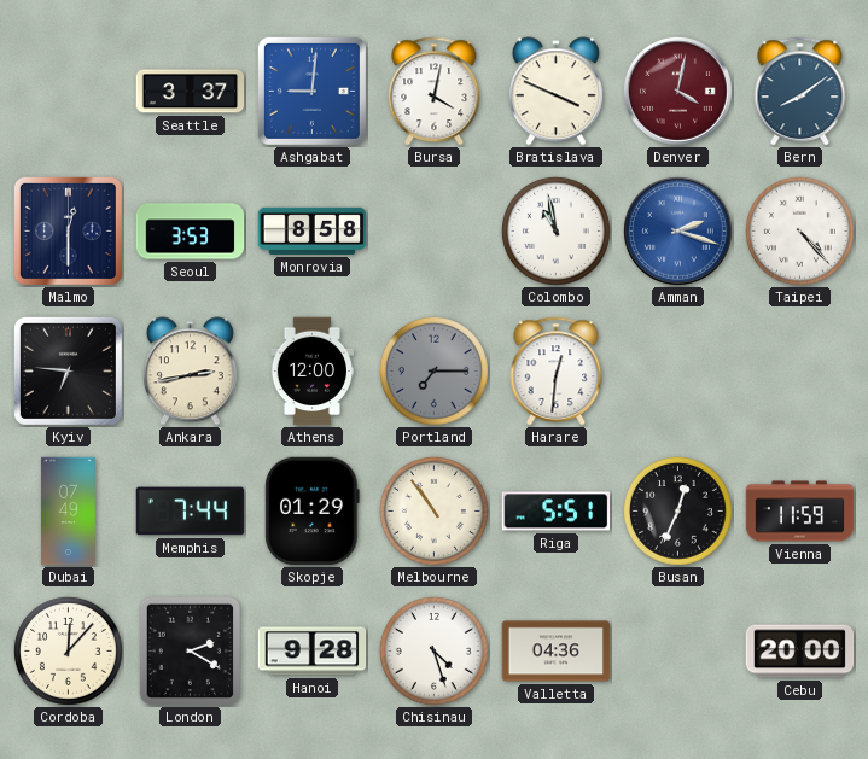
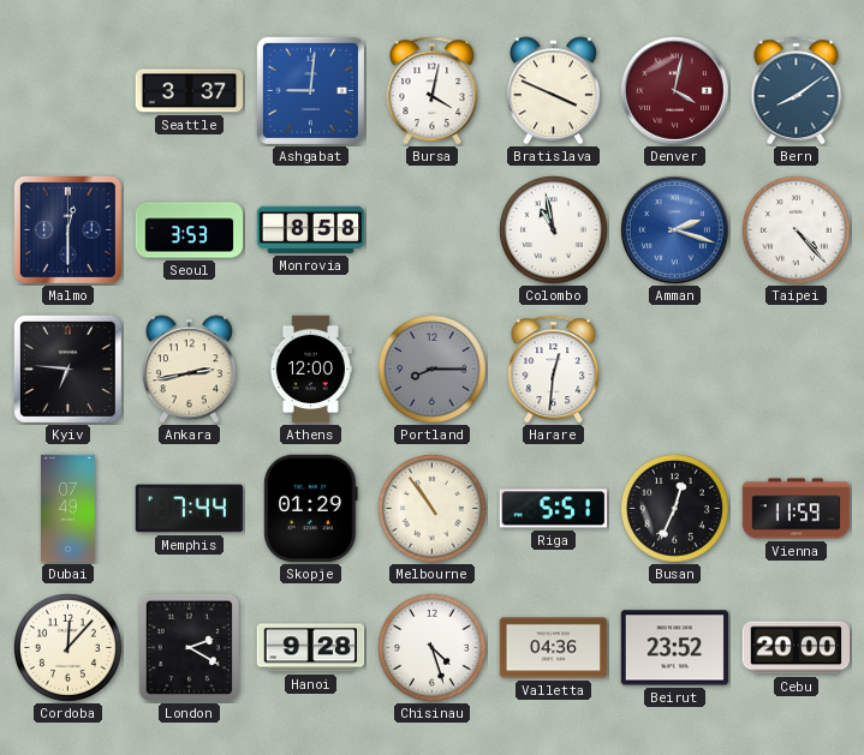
Portland: 7:15 -> 8:15 (431, 368)
Beirut: none -> 23:52 (675, 648)
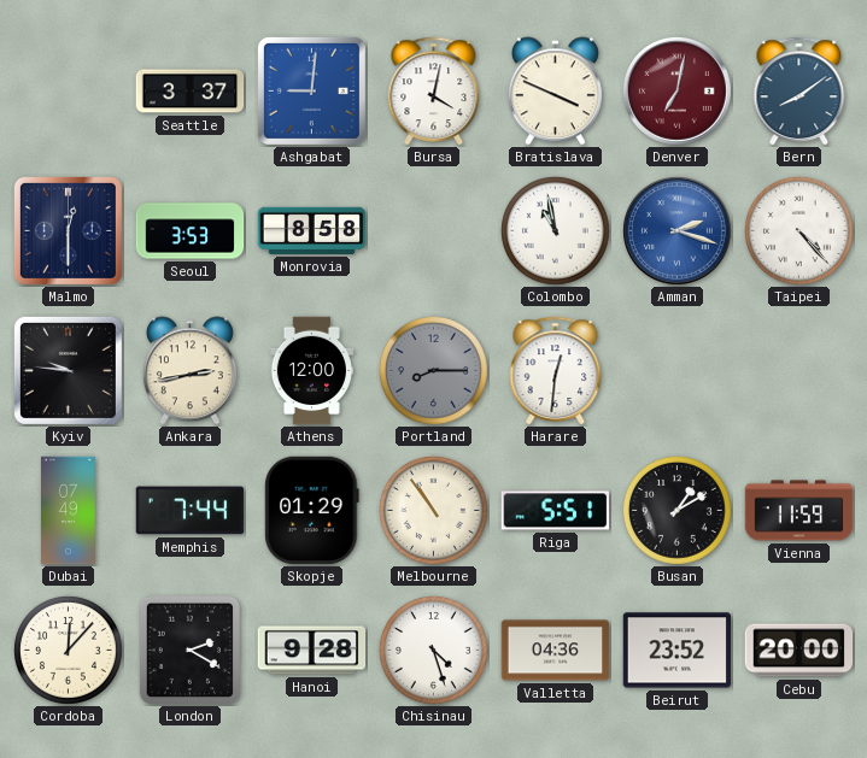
Denver: 4:02 -> 7:02 (676, 90)
Kyiv: 6:46 -> 9:46 (68, 370)
Busan: 12:34 -> 1:10 (676, 510)
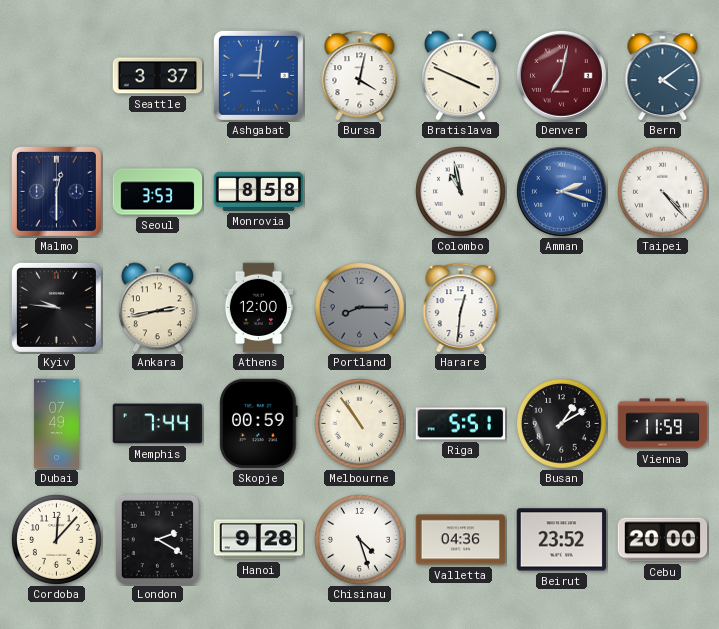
Bern: 8:09 -> 4:09 (663, 76)
Skopje: 01:29 -> 00:59 (259, 424)
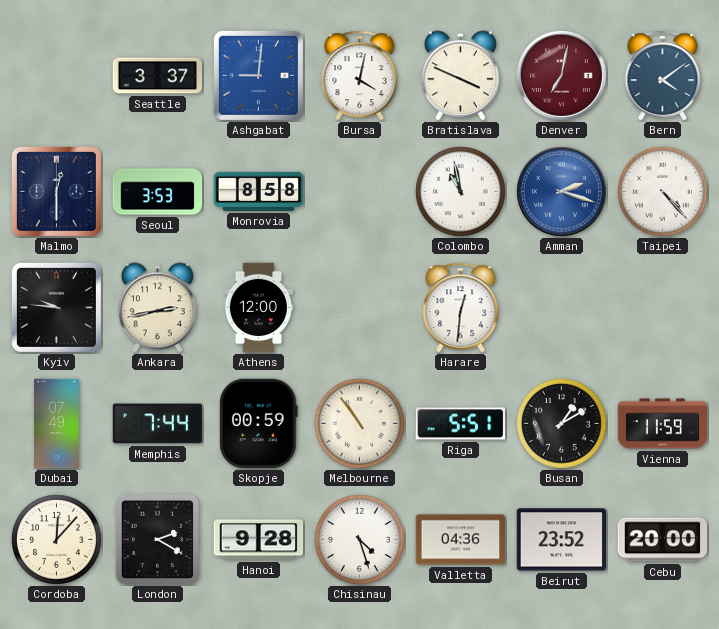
Portland: 8:15 -> none (359, 307)
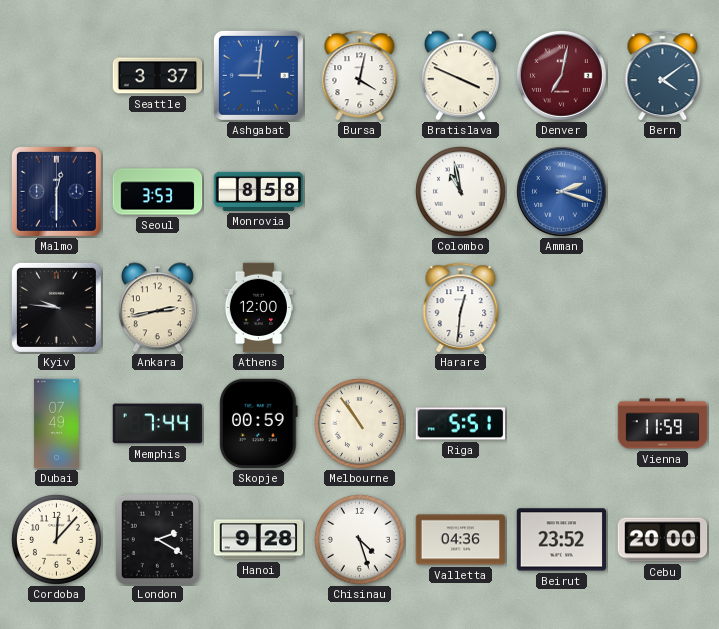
Taipei: 4:23 -> none (662, 191)
Busan: 1:10 -> none (561, 423)
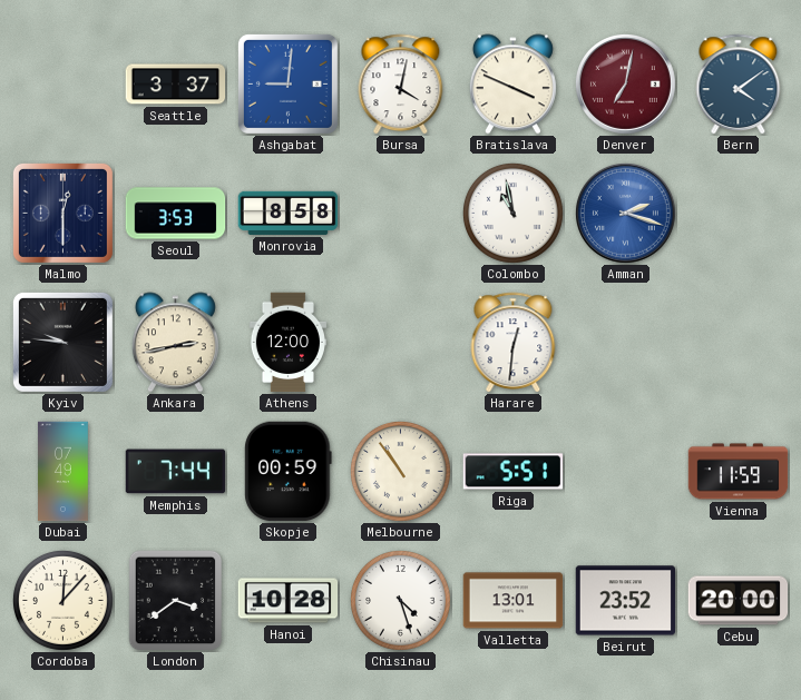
London: 2:20 -> 3:39 (176, 601)
Hanoi: 9:28 -> 10:28 (289, 601)
Valletta: 04:36 -> 13:01 (514, 601)
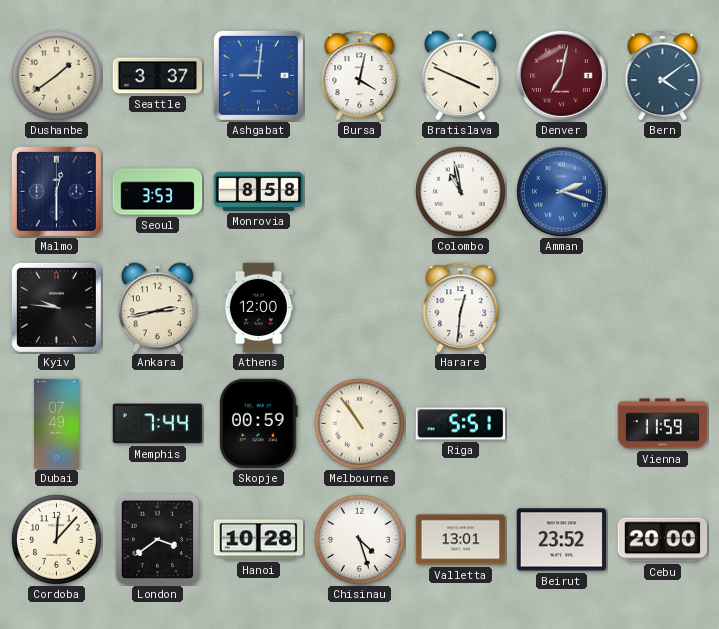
Dushanbe: none -> 1:39 (56, 75)
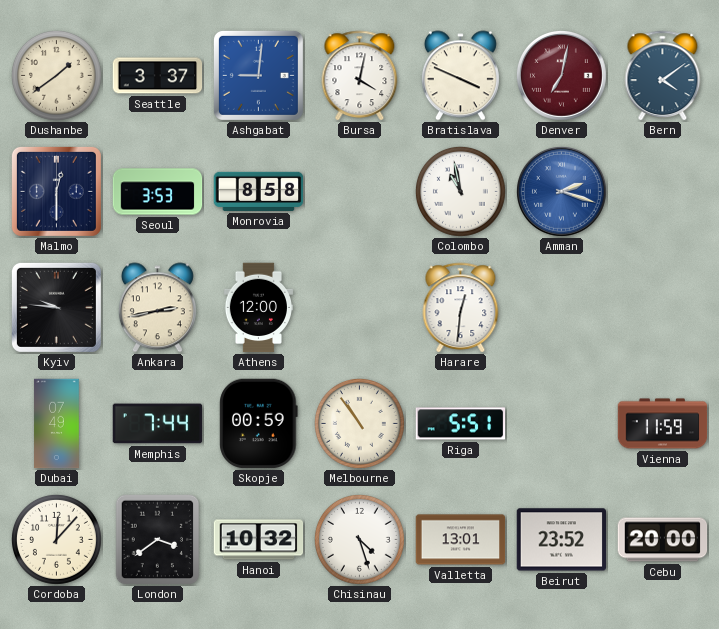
Hanoi: 10:28 -> 10:32 (259, 540)
